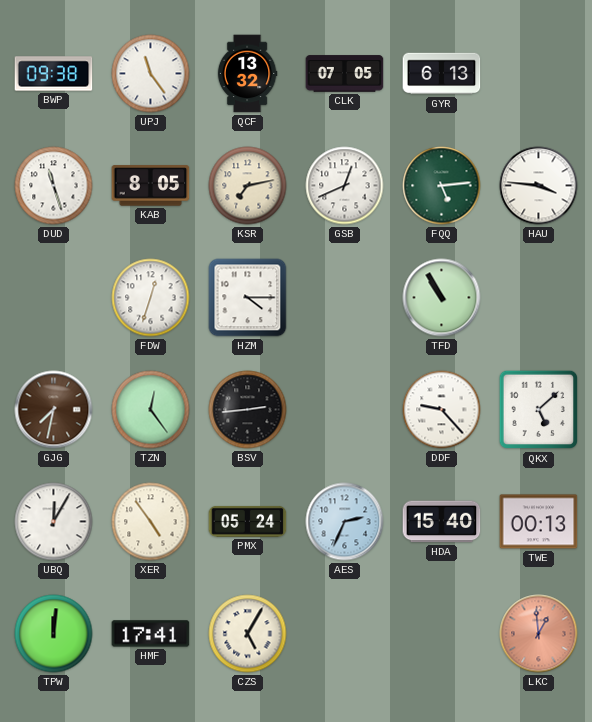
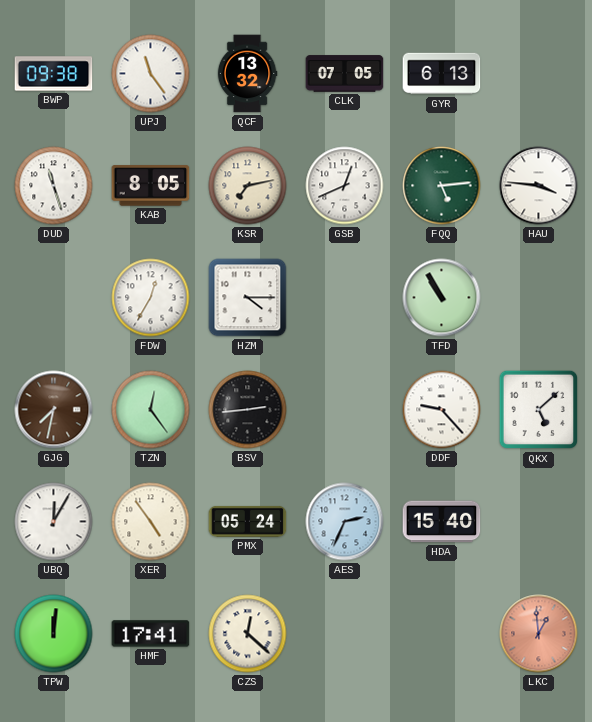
FDW: 12:33 -> 12:35 (151, 298)
TWE: 00:13 -> none (539, 522)
CZS: 5:05 -> 12:22 (248, 634)
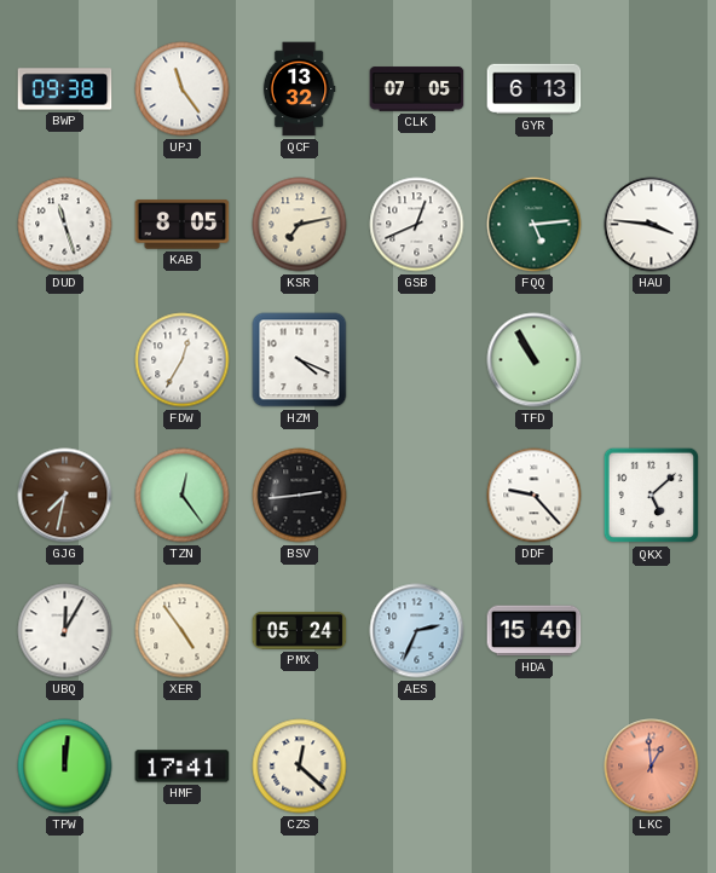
HZM: 4:15 -> 4:19 (300, 360)
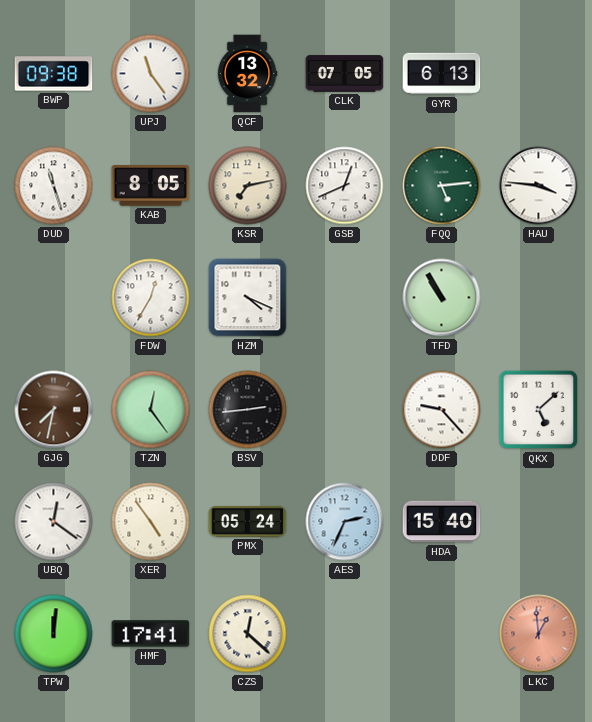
UBQ: 12:05 -> 12:21 (54, 522)
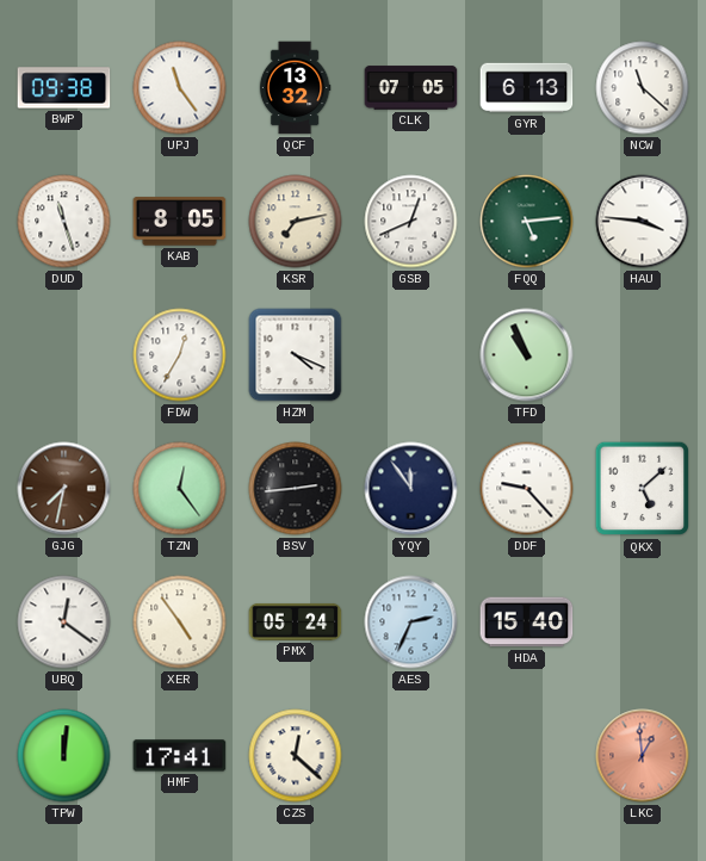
NCW: none -> 11:22 (643, 88)
TFD: 10:55 -> 10:56 (527, 355)
YQY: none -> 11:54 (411, 489)
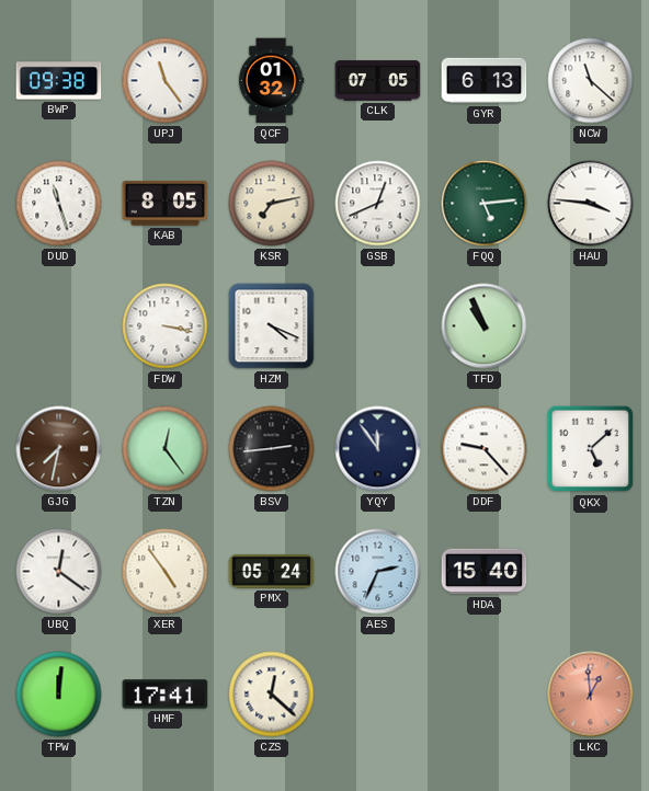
QCF: 13:32 -> 01:32 (271, 81)
FDW: 12:35 -> 3:17 (166, 326)
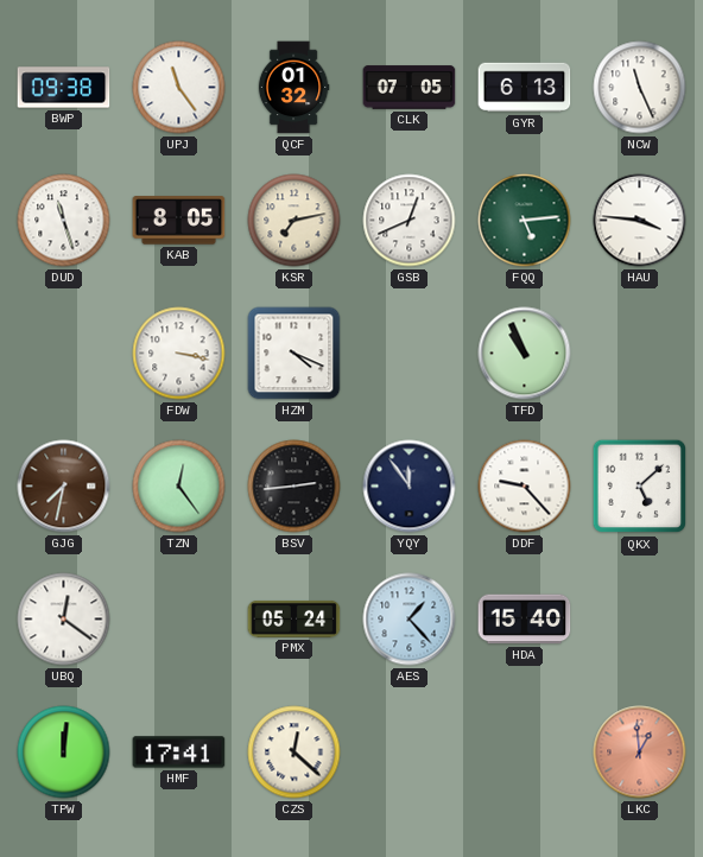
NCW: 11:22 -> 11:26 (640, 88)
XER: 4:54 -> none (166, 572)
AES: 2:34 -> 1:23 (410, 620)
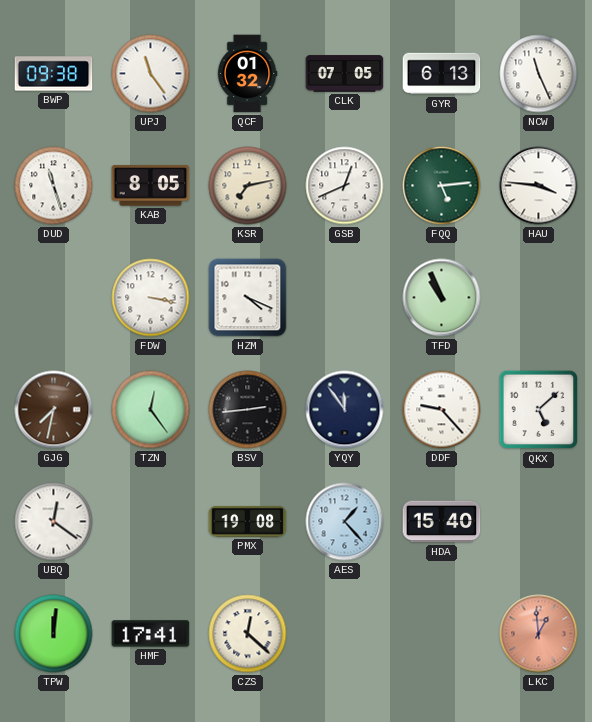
PMX: 05:24 -> 19:08 (248, 521)
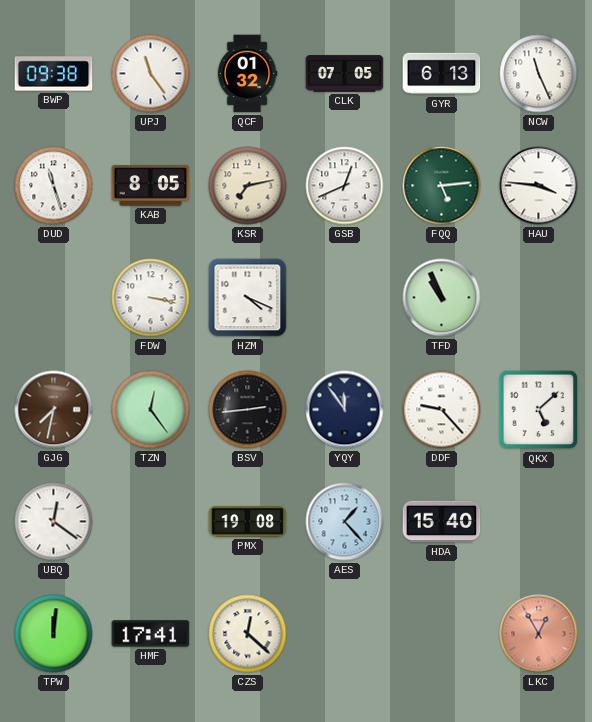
LKC: 12:59 -> 12:55 (539, 634)
